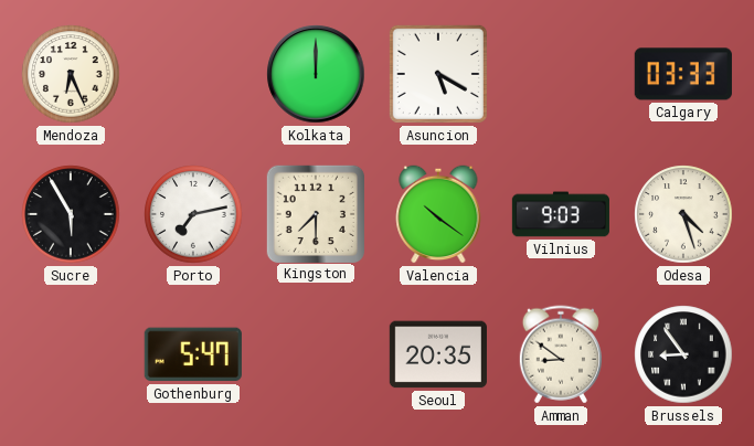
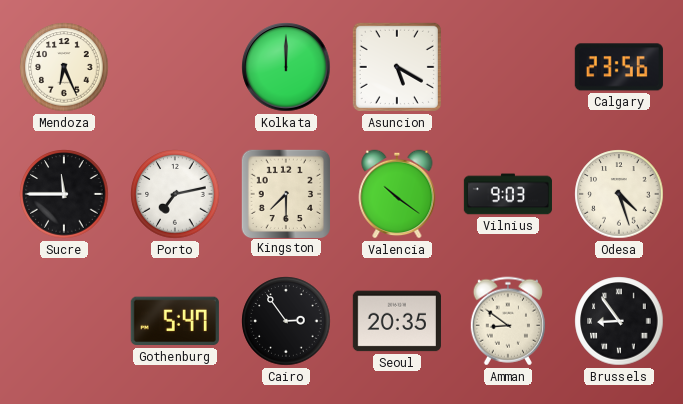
Calgary: 03:33 -> 23:56 (619, 67)
Sucre: 5:55 -> 11:45 (64, 194)
Cairo: none -> 2:54 (286, 321)
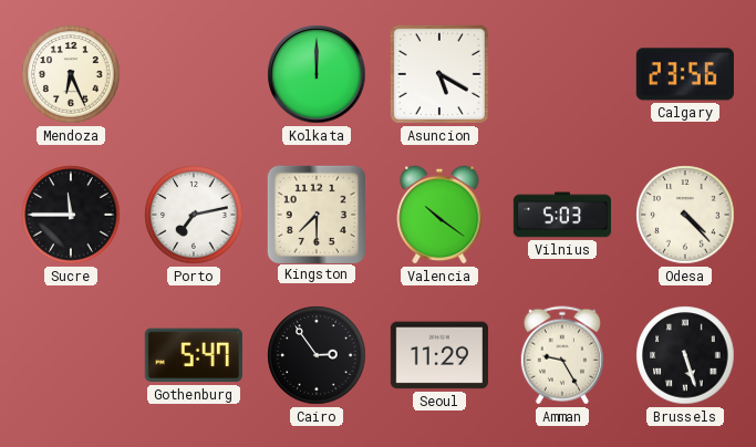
Vilnius: 9:03 -> 5:03 (562, 215)
Odesa: 4:27 -> 4:23 (685, 215)
Seoul: 20:35 -> 11:29 (439, 355)
Amman: 8:51 -> 9:25 (562, 355)
Brussels: 8:54 -> 5:27 (685, 355)
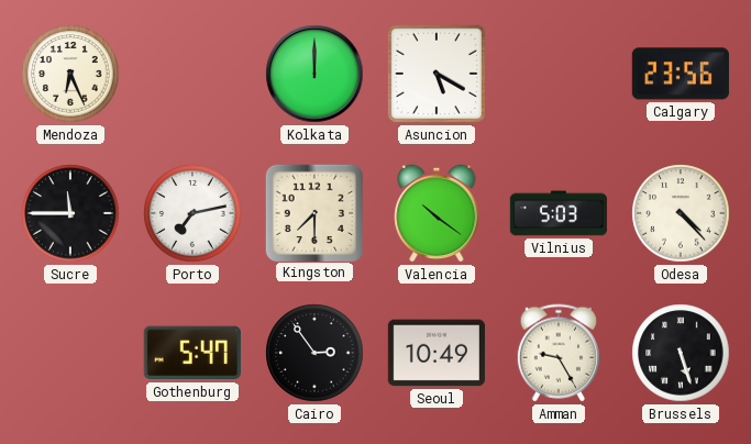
Seoul: 11:29 -> 10:49 (437, 353)
